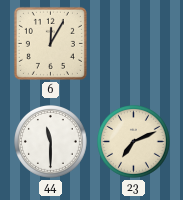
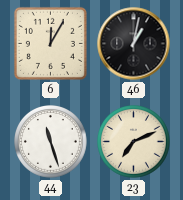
46: none -> 1:02 (134, 44)
44: 11:30 -> 11:27 (51, 142)
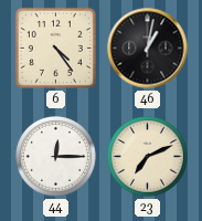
6: 12:05 -> 4:24 (55, 48)
44: 11:27 -> 12:15 (56, 157)
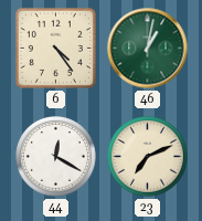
46 dial: black -> green (148, 49)
44: 12:15 -> 12:20 (56, 157)
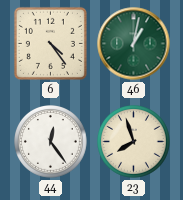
44: 12:20 -> 12:24 (51, 142)
23: 7:11 -> 7:57 (134, 142)
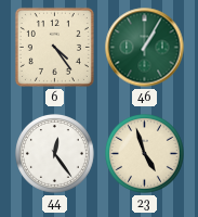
46: 1:02 -> 1:05 (145, 48)
23: 7:57 -> 4:57 (145, 154)
